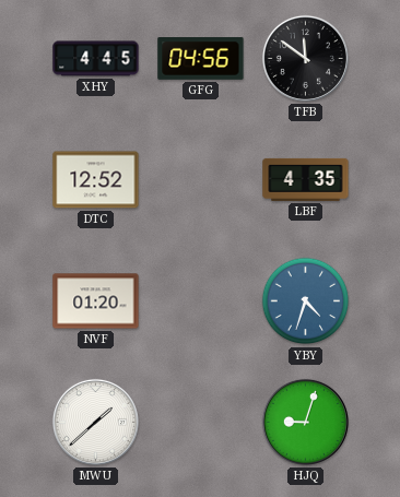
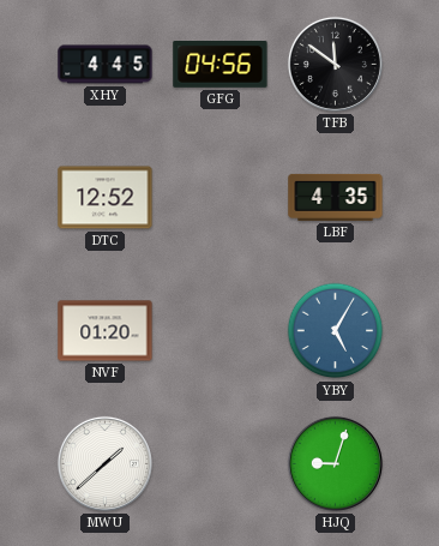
YBY: 4:33 -> 5:05 (336, 331)
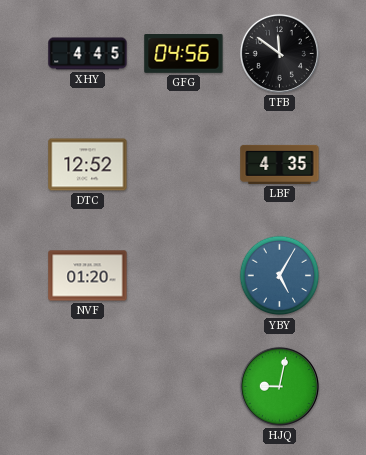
MWU: 1:38 -> none (104, 463)
HJQ: 9:03 -> 9:02 (279, 386)
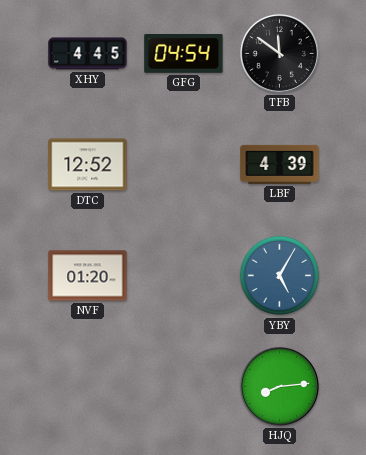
GFG: 04:56 -> 04:54 (184, 54)
LBF: 4:35 -> 4:39 (280, 164)
HJQ: 9:02 -> 8:14 (279, 386)
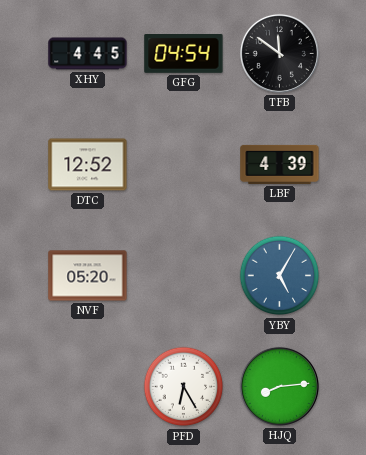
NVF: 01:20 -> 05:20 (88, 276)
PFD: none -> 6:25 (184, 387)
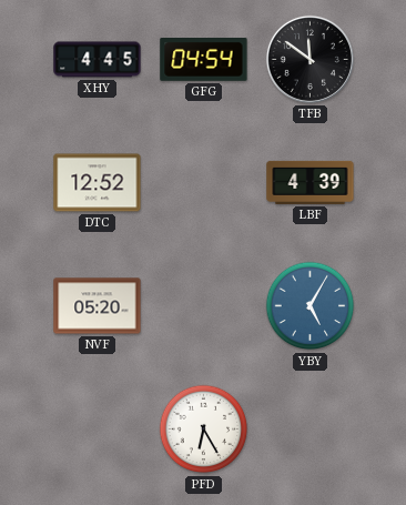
HJQ: 8:14 -> none (279, 386)
